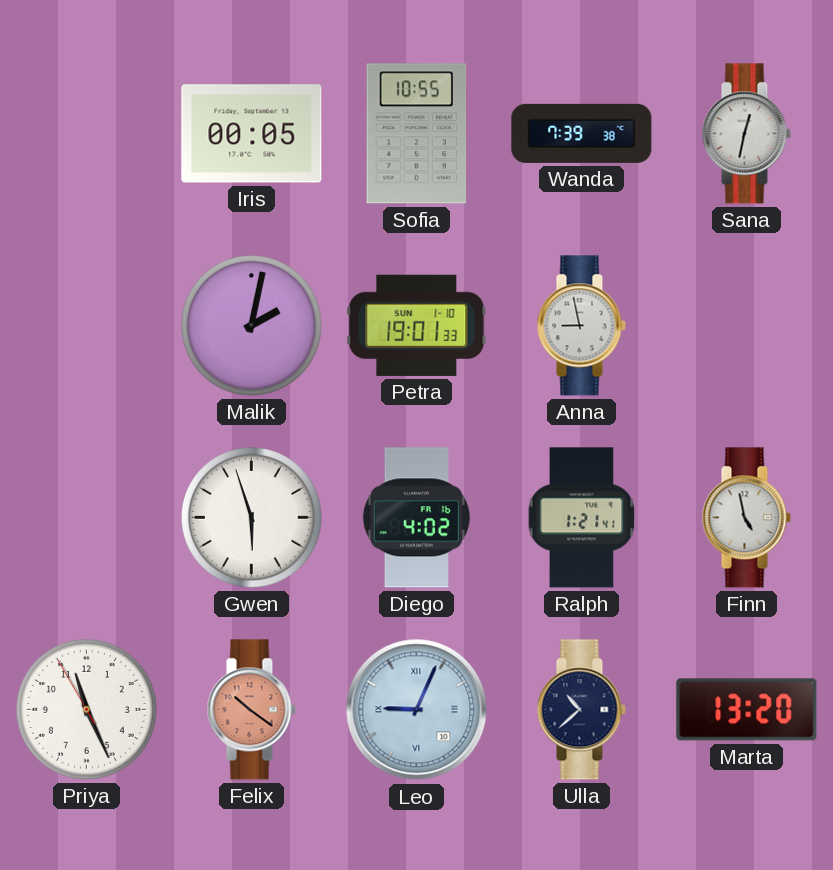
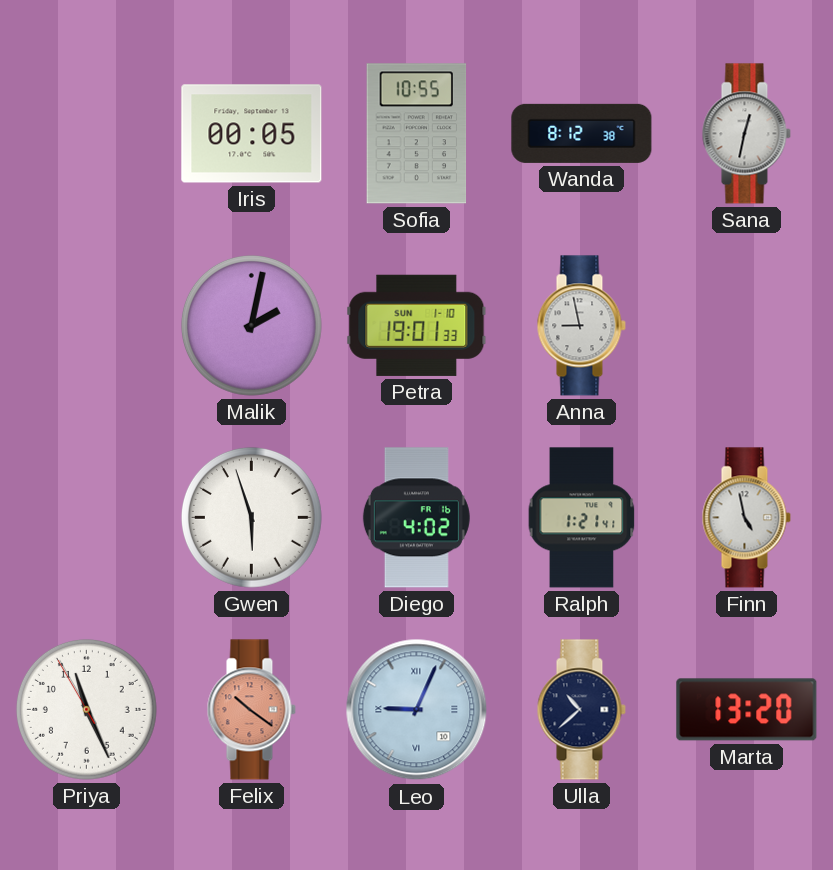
Wanda: 7:39 -> 8:12 (582, 133)
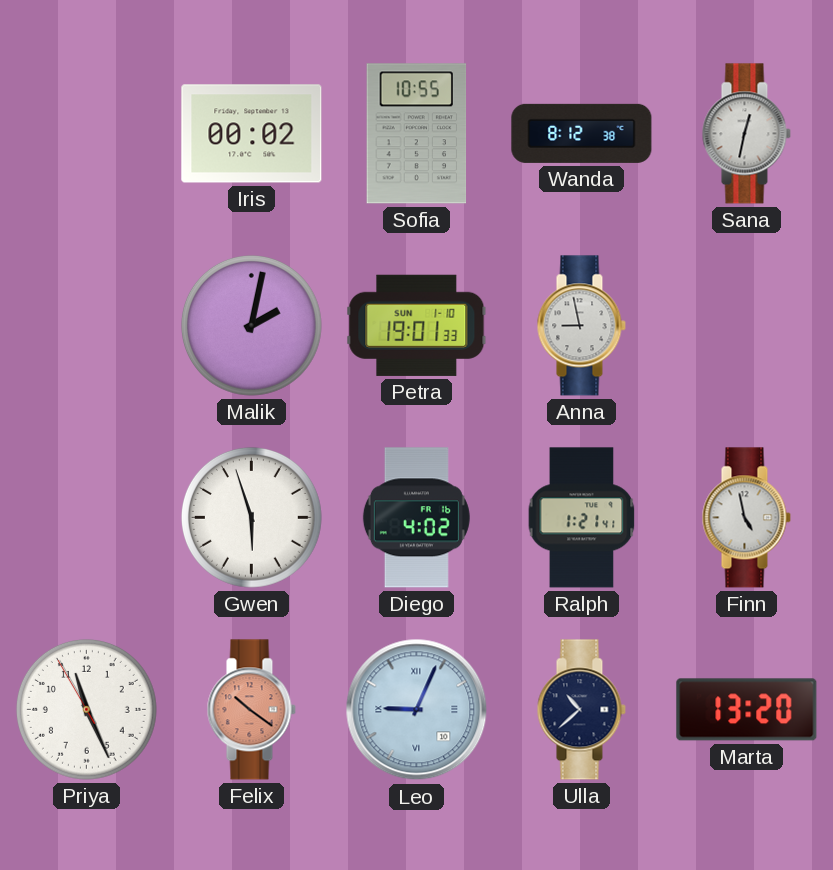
Iris: 00:05 -> 00:02 (252, 134)
